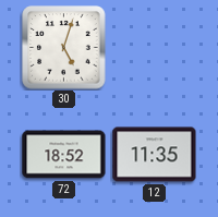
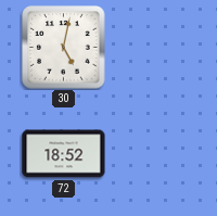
30: 5:03 -> 5:02 (64, 48)
12: 11:35 -> none (155, 155)
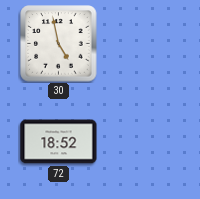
30: 5:02 -> 4:58 (59, 44)
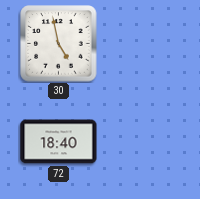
72: 18:52 -> 18:40 (59, 142)
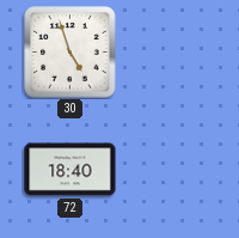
30: 4:58 -> 4:57 (71, 53)
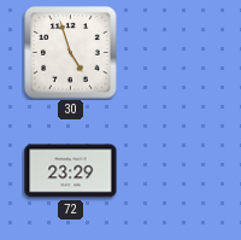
72: 18:40 -> 23:29 (71, 171)
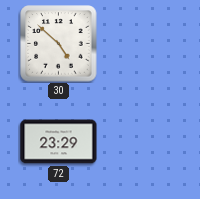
30: 4:57 -> 4:52 (59, 44)
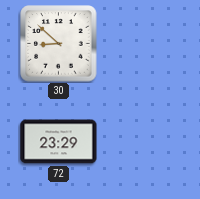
30: 4:52 -> 8:52 (59, 44)
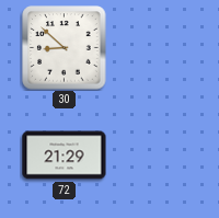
72: 23:29 -> 21:29 (65, 156)
